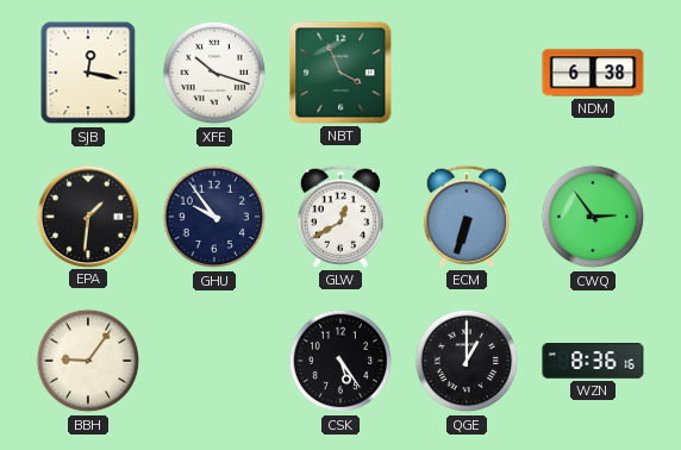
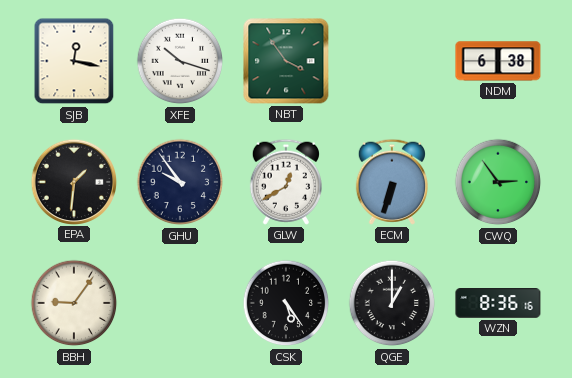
NBT: 3:56 -> 3:54 (286, 61)
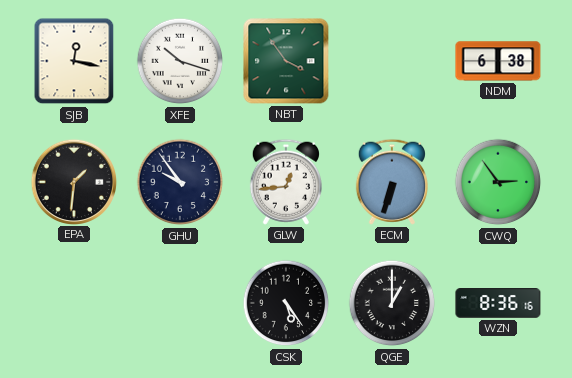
GLW: 12:40 -> 12:44 (286, 182)
BBH: 9:06 -> none (74, 303)
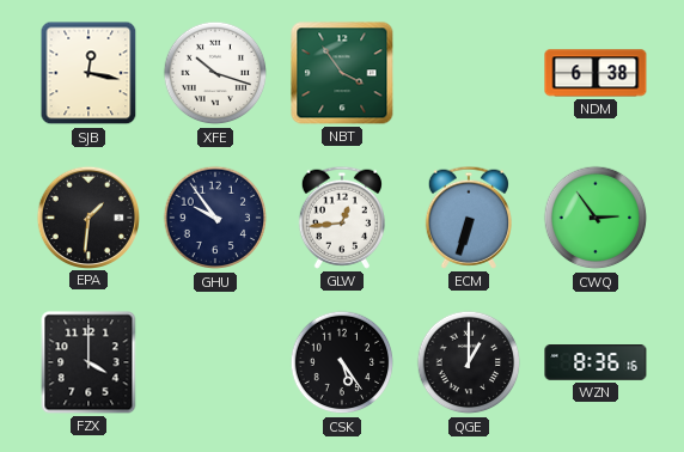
FZX: none -> 4:00 (88, 362)
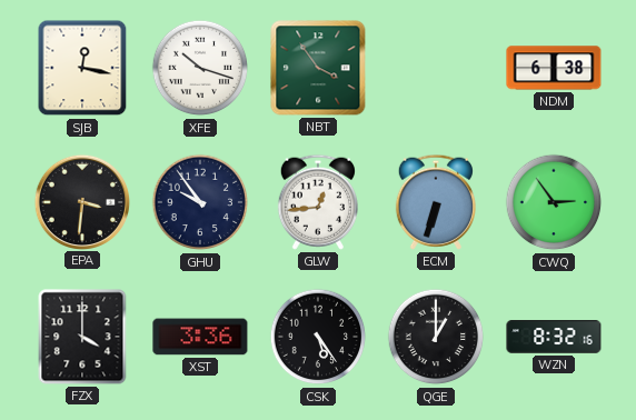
EPA: 1:31 -> 3:31 (81, 201)
XST: none -> 3:36 (200, 337)
WZN: 8:36 -> 8:32 (554, 338)
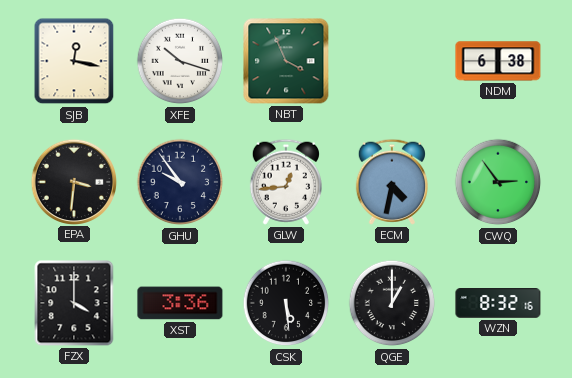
NBT: 3:54 -> 3:56 (286, 61)
ECM: 6:33 -> 4:32 (392, 182)
CSK: 5:24 -> 5:29 (286, 303)
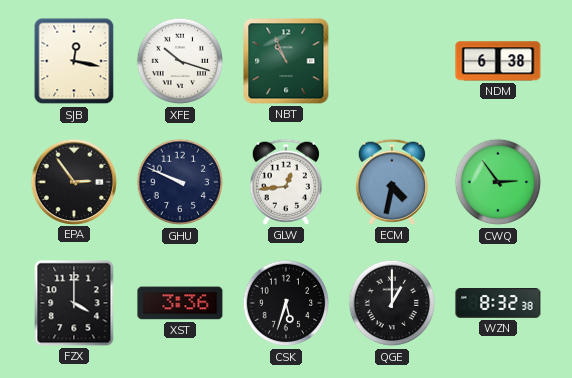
NBT: 3:56 -> 10:56 (286, 61)
EPA: 3:31 -> 2:54 (73, 181)
GHU: 9:54 -> 9:49 (180, 182)
CSK: 5:29 -> 5:33 (286, 303)
WZN: 8:32:16 -> 8:32:38 (498, 304)
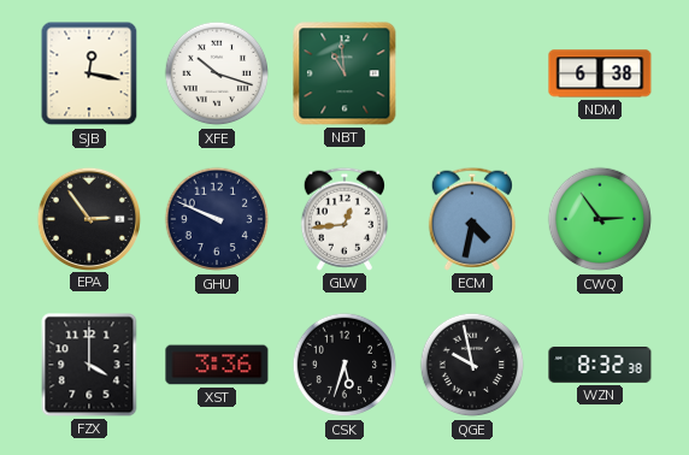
NBT: 10:56 -> 10:59 (344, 73)
QGE: 1:00 -> 9:58 (472, 365)
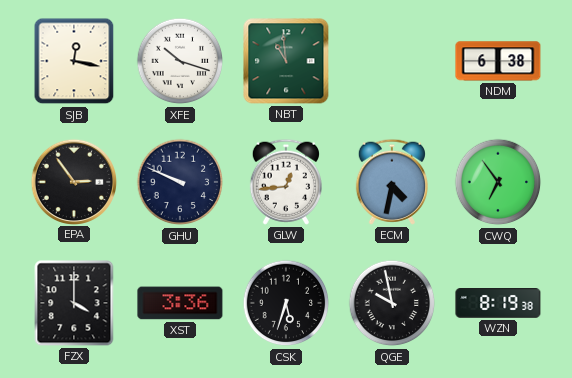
CWQ: 2:54 -> 6:54 (498, 182)
WZN: 8:32 -> 8:19 (498, 304)
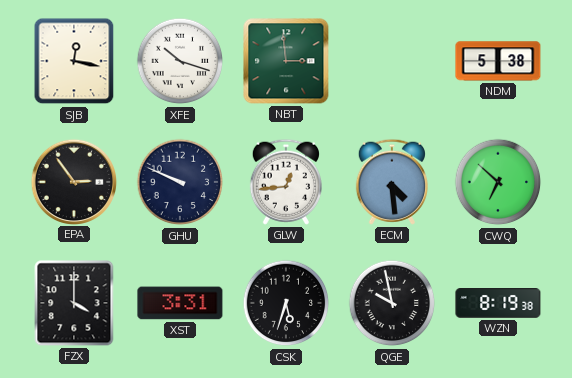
NBT: 10:59 -> 2:59 (286, 61)
NDM: 6:38 -> 5:38 (498, 61)
ECM: 4:32 -> 4:29 (392, 182)
CWQ: 6:54 -> 6:52 (498, 182)
XST: 3:36 -> 3:31 (180, 303)
